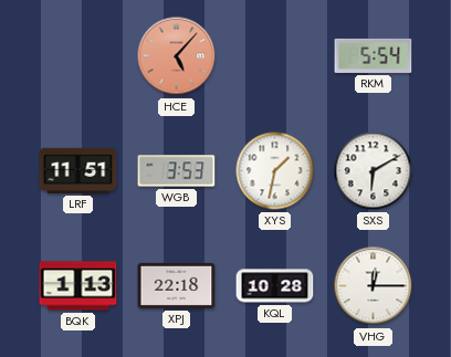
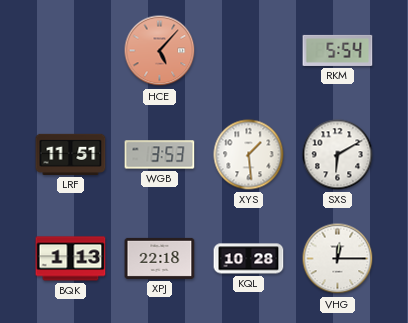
XYS: 1:32 -> 1:29 (249, 155)
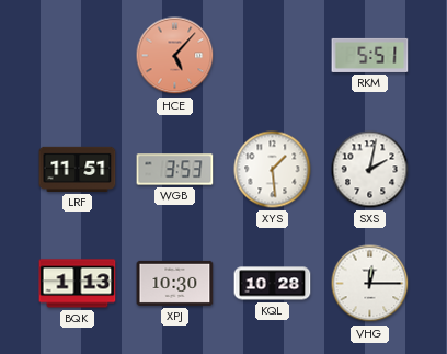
RKM: 5:54 -> 5:51 (370, 55)
SXS: 6:10 -> 2:02 (370, 170)
XPJ: 22:18 -> 10:30 (175, 283)
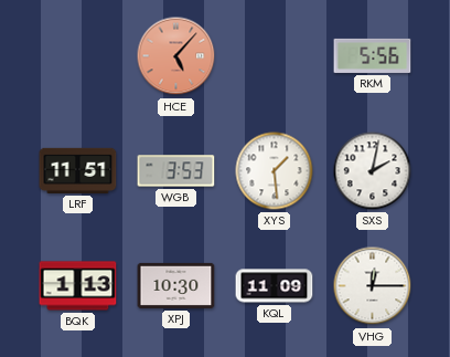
RKM: 5:51 -> 5:56 (373, 55)
KQL: 10:28 -> 11:09 (275, 286)
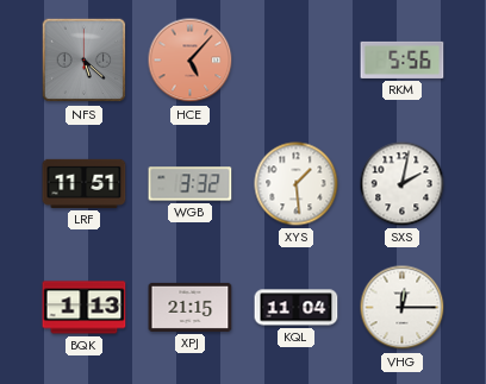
NFS: none -> 5:22 (85, 61)
WGB: 3:53 -> 3:32 (191, 184)
XPJ: 10:30 -> 21:15 (191, 307)
KQL: 11:09 -> 11:04 (297, 308)
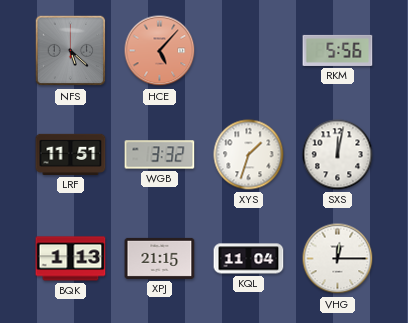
XYS: 1:29 -> 1:33 (249, 155)
SXS: 2:02 -> 12:02 (338, 155)
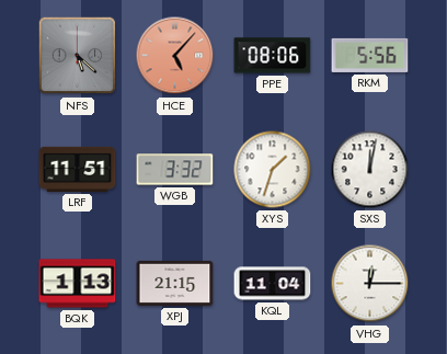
PPE: none -> 08:06 (273, 56)
